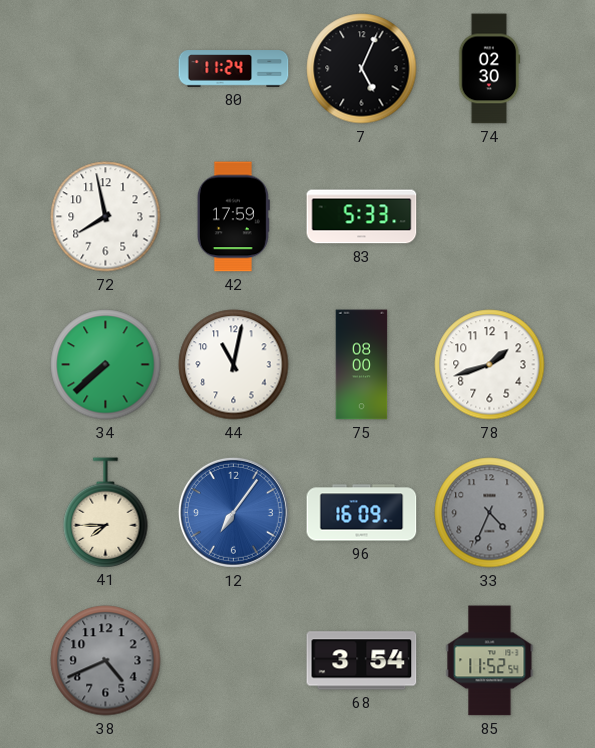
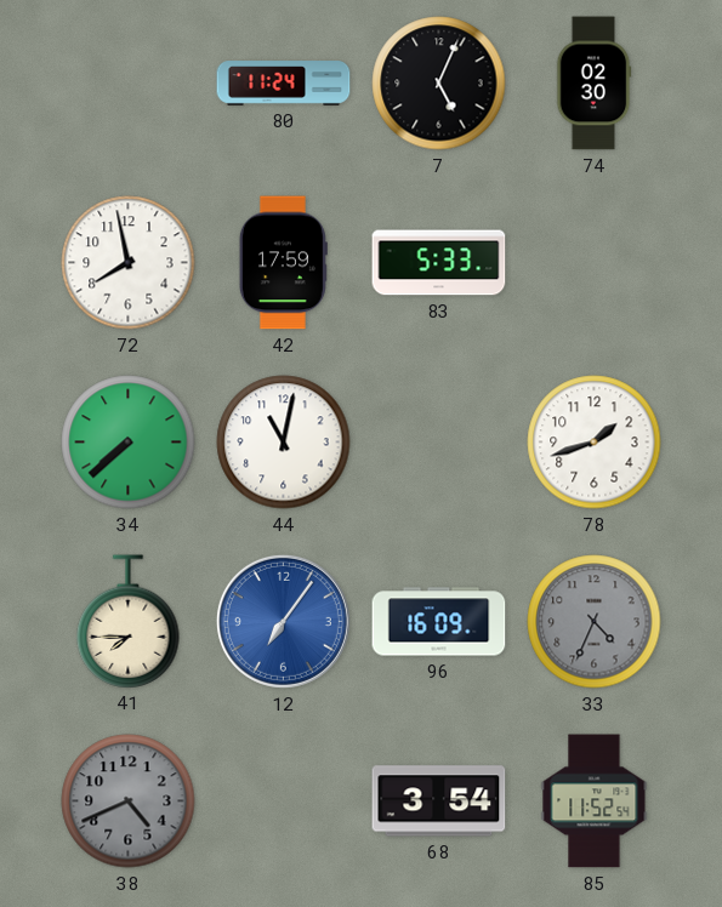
75: 08:00 -> none (362, 365)
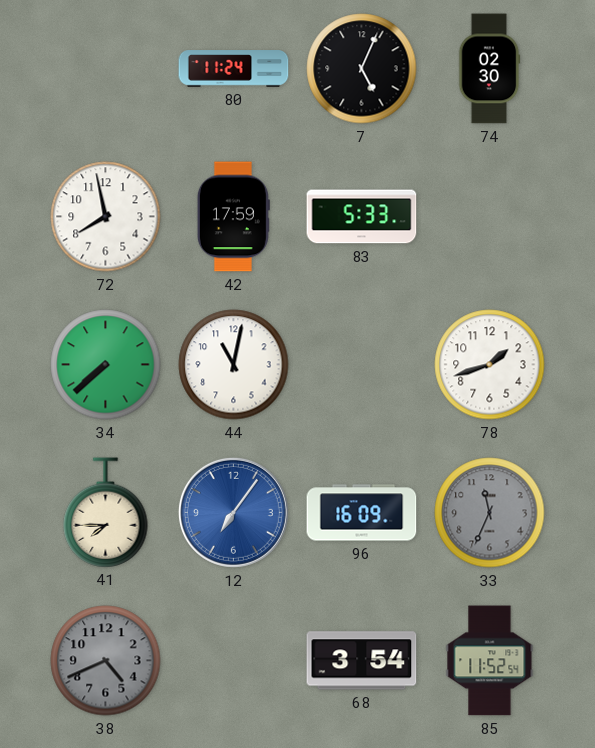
33: 4:34 -> 11:34 (490, 513)
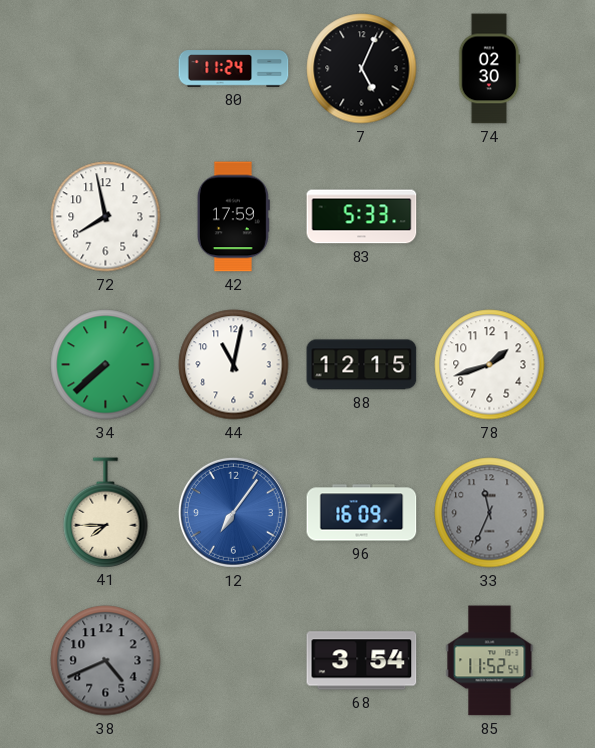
88: none -> 12:15 (362, 365)
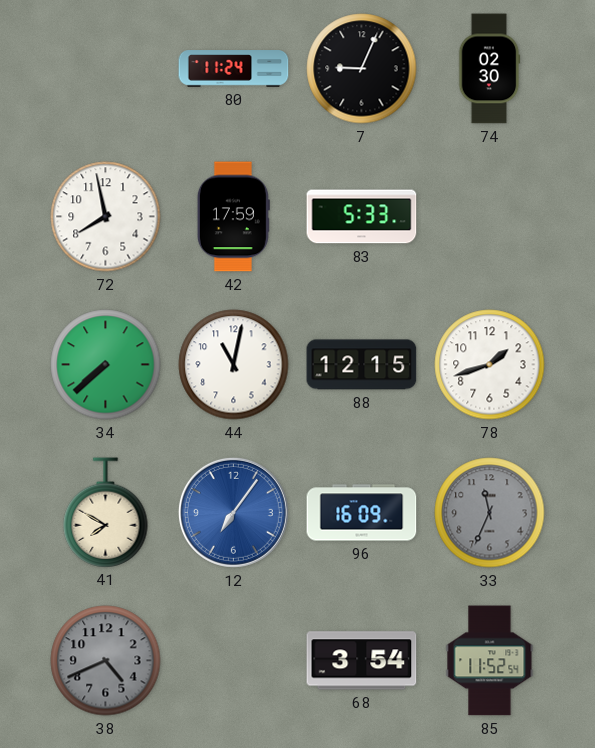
7: 5:04 -> 9:04 (362, 69)
41: 7:45 -> 7:50 (106, 512)
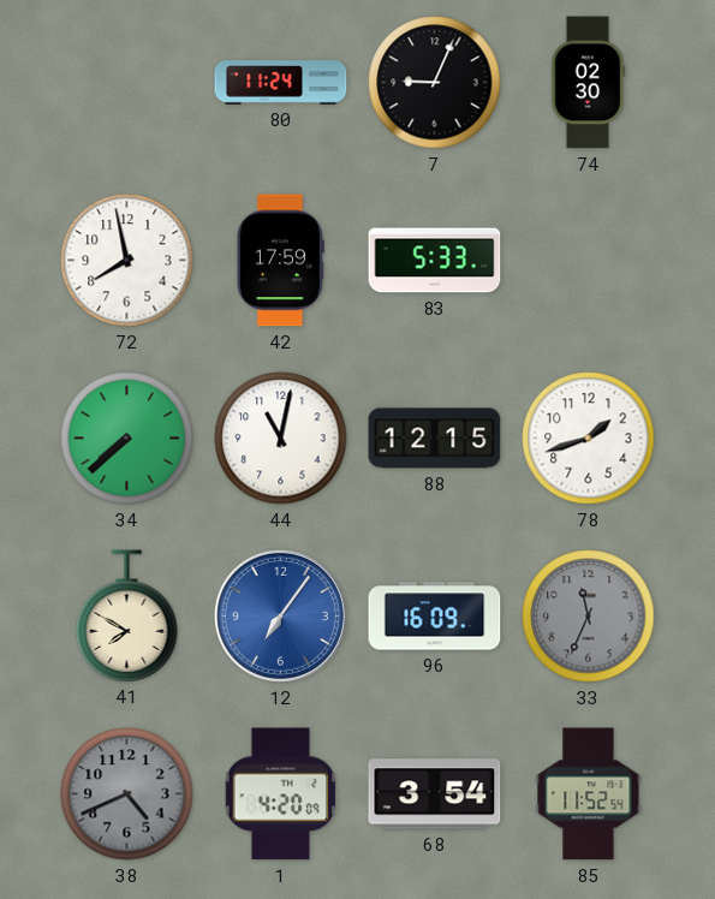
1: none -> 4:20 (281, 794)
